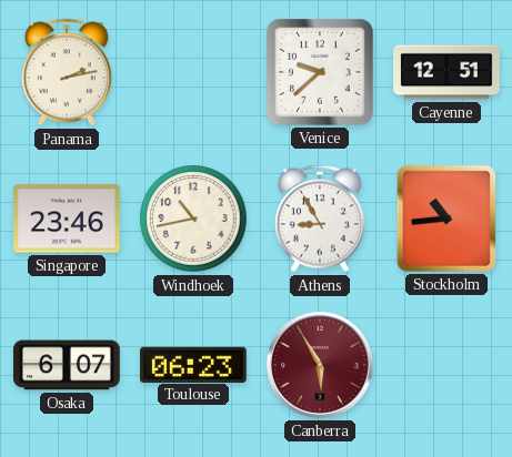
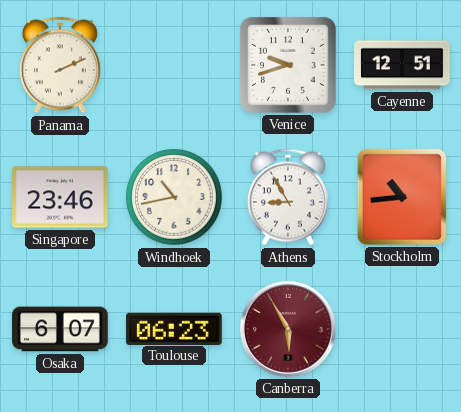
Panama: 2:13 -> 2:11 (60, 65)
Venice: 9:38 -> 9:42 (289, 66)
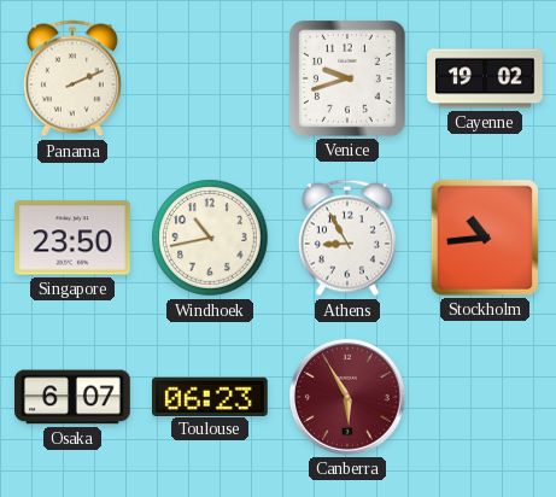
Cayenne: 12:51 -> 19:02 (485, 78)
Singapore: 23:46 -> 23:50 (74, 238)
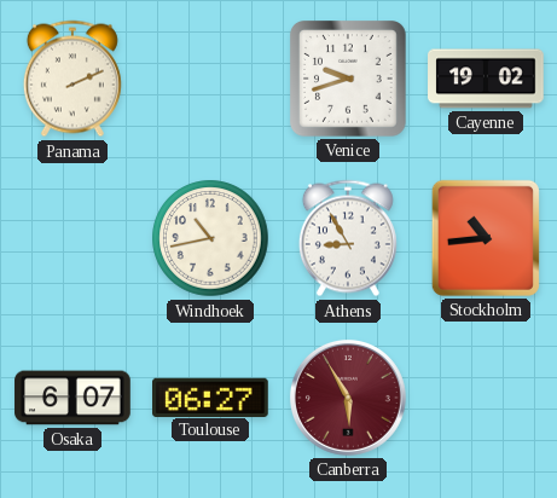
Singapore: 23:50 -> none (74, 238)
Toulouse: 06:23 -> 06:27 (211, 396)
